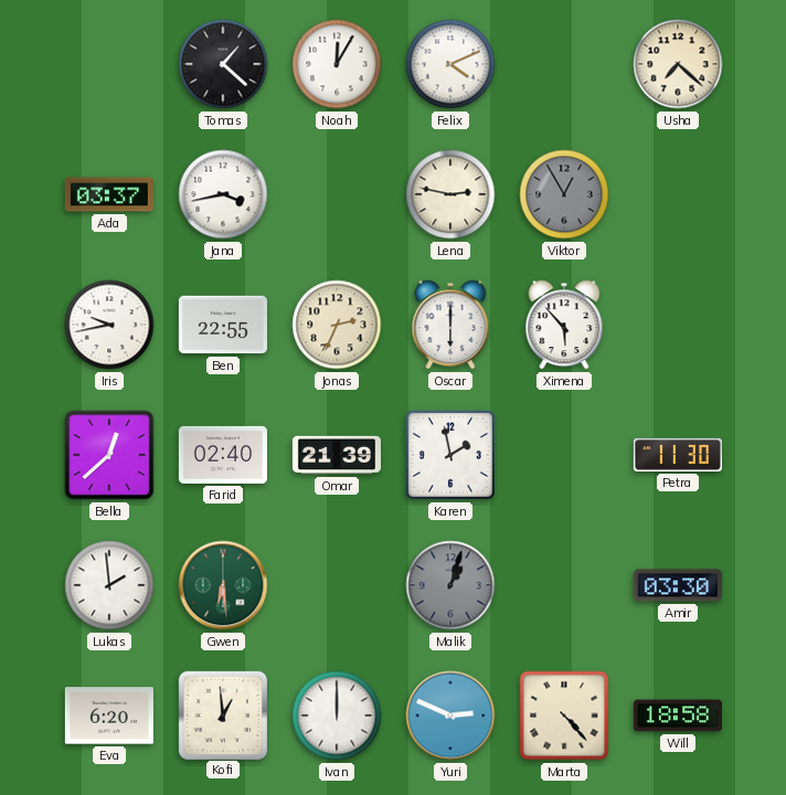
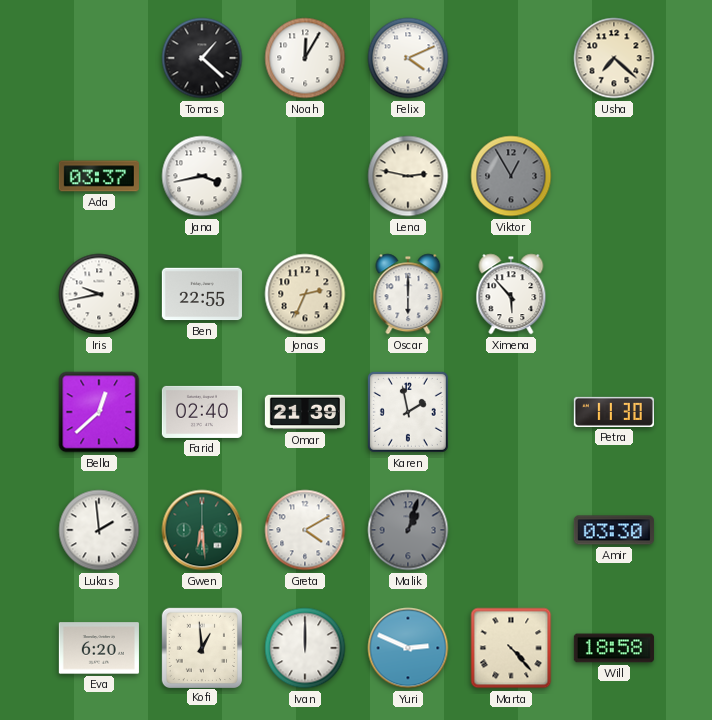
Greta: none -> 4:10 (305, 530)
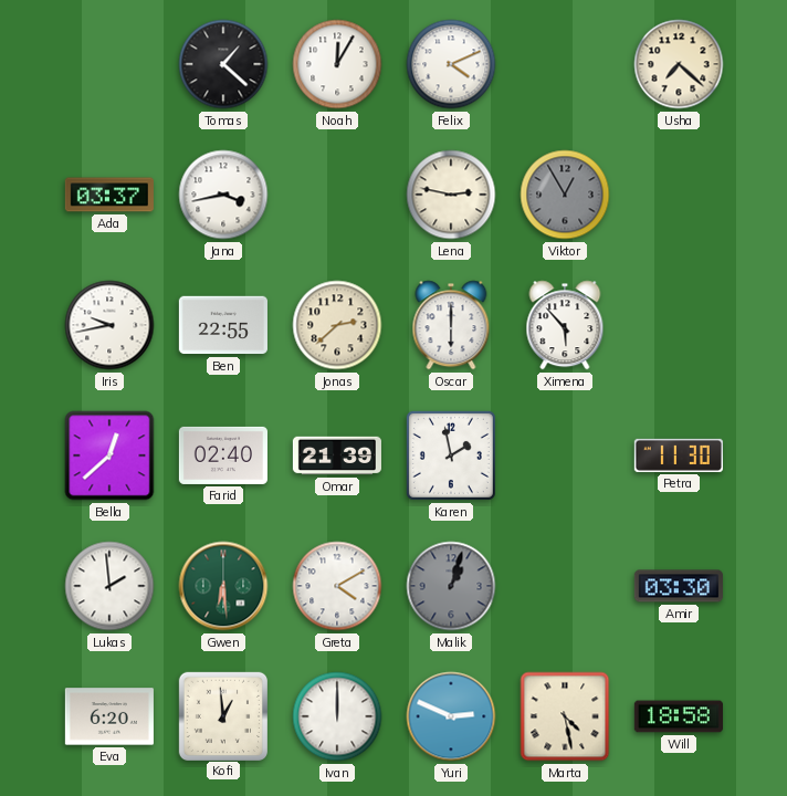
Jonas: 2:34 -> 2:38 (337, 325)
Marta: 4:23 -> 4:28 (565, 716)
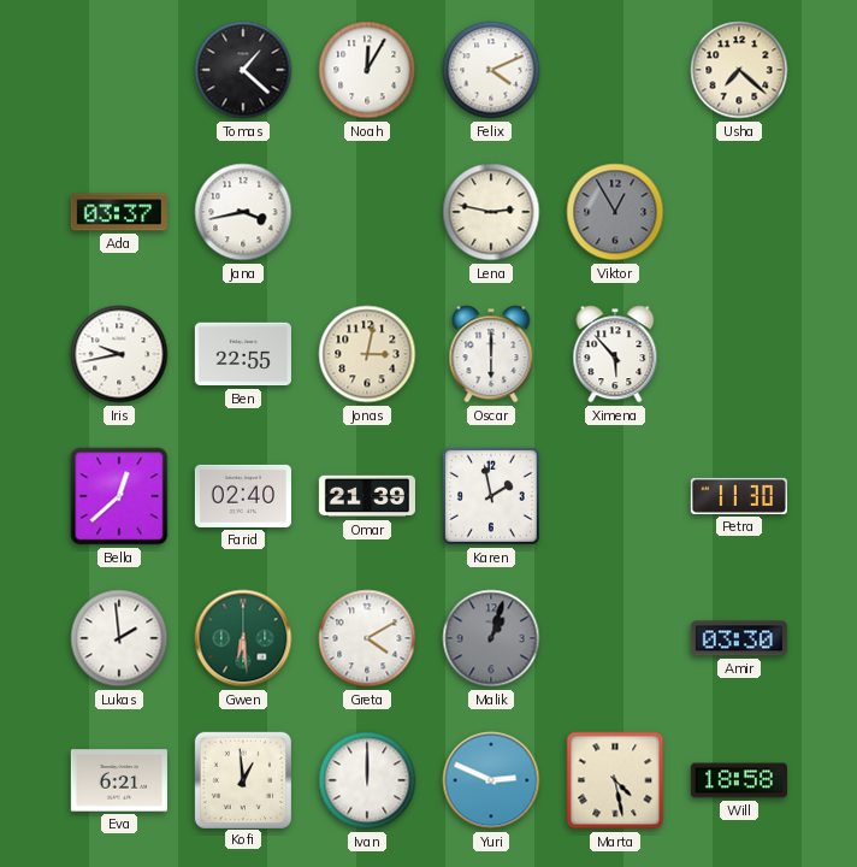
Jonas: 2:38 -> 3:02 (367, 354)
Eva: 6:20 -> 6:21 (119, 780)
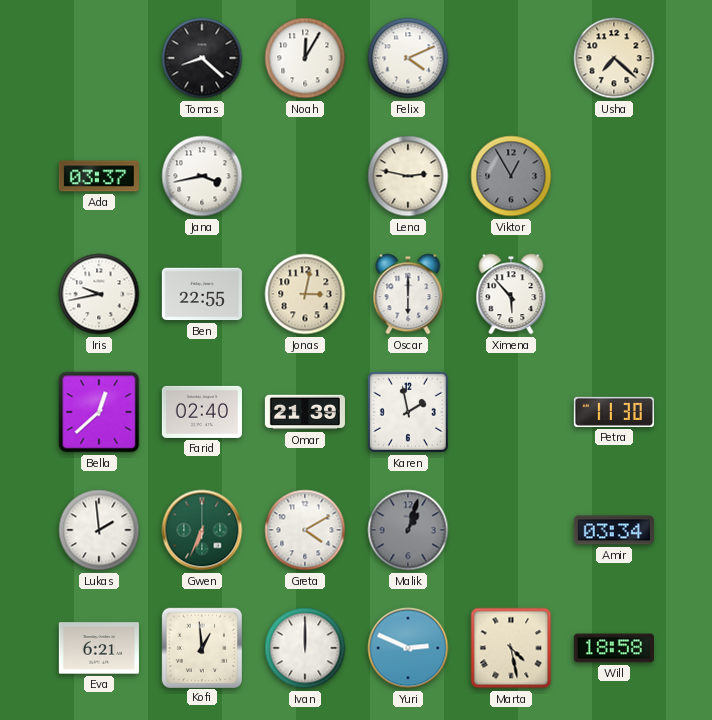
Tomas: 1:22 -> 8:22 (202, 58)
Gwen: 6:29 -> 6:34 (202, 530)
Amir: 03:30 -> 03:34 (614, 530)
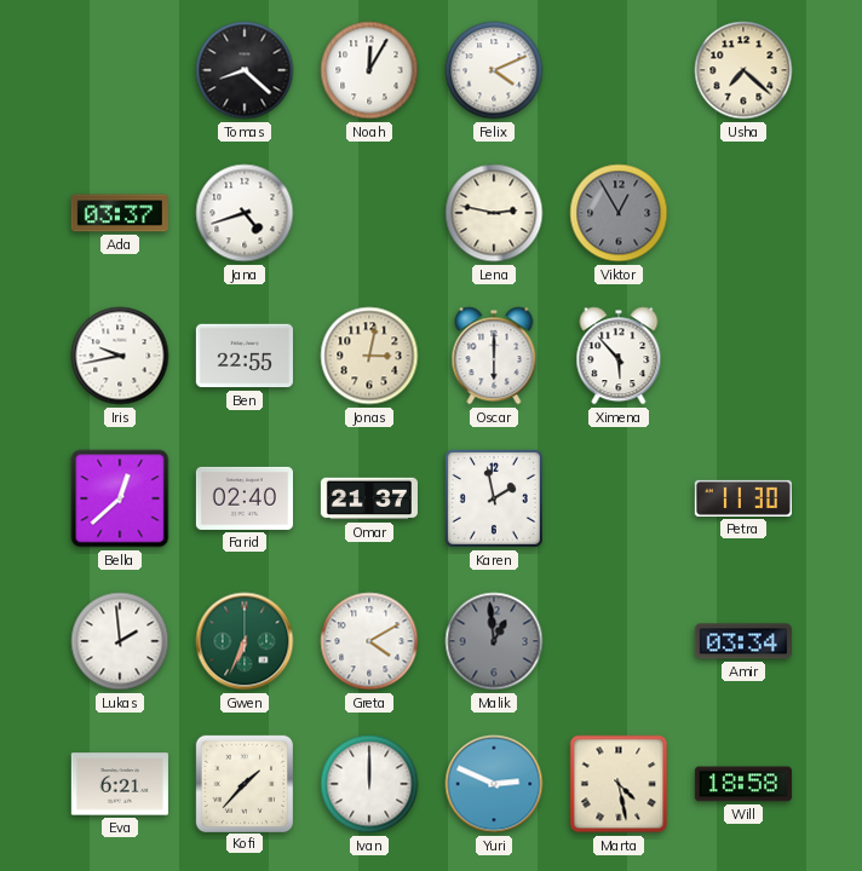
Jana: 3:43 -> 4:42 (245, 213)
Omar: 21:39 -> 21:37 (369, 498)
Malik: 1:03 -> 12:59 (494, 641)
Kofi: 12:59 -> 1:37 (243, 783)
